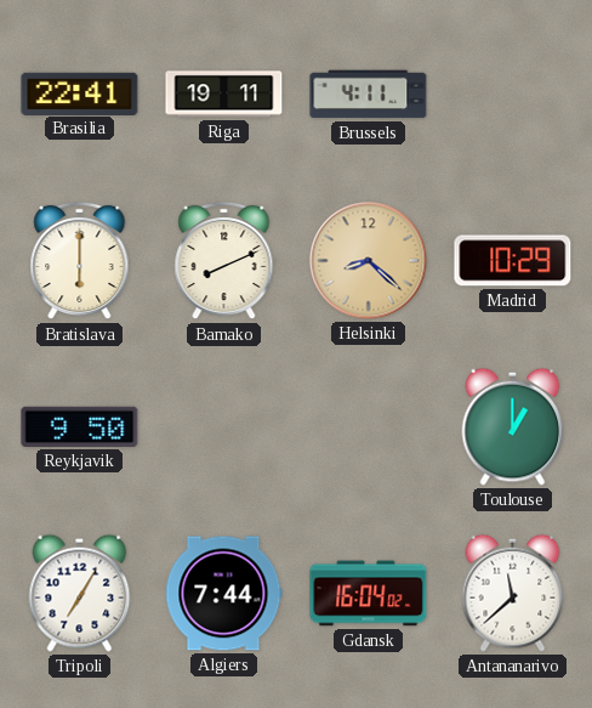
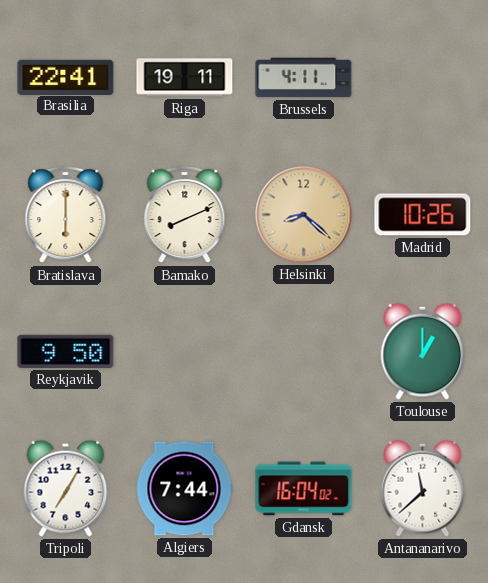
Madrid: 10:29 -> 10:26 (423, 215)
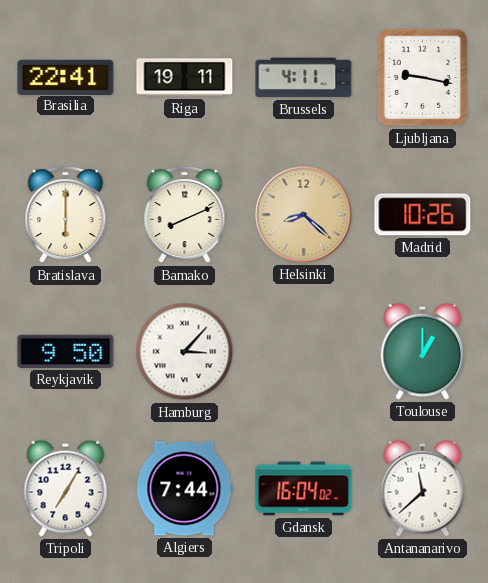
Ljubljana: none -> 9:17 (423, 78)
Hamburg: none -> 3:07 (185, 352)
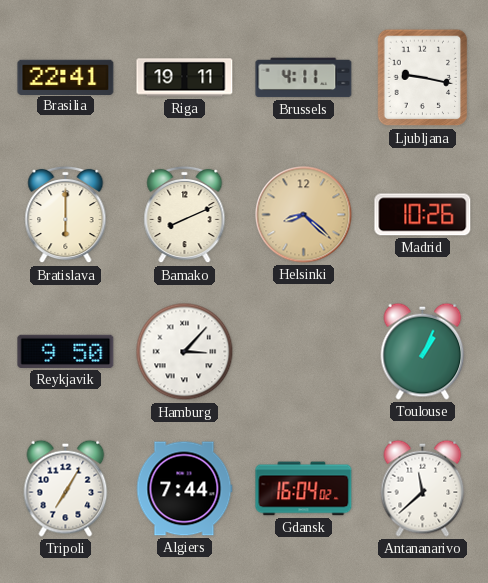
Toulouse: 1:00 -> 1:04 (423, 351)
